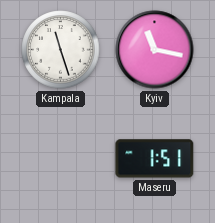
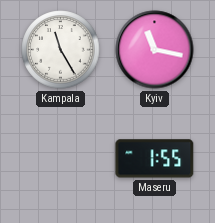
Kampala: 11:27 -> 11:25 (61, 50)
Maseru: 1:51 -> 1:55 (155, 159)
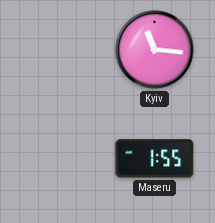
Kampala: 11:25 -> none (61, 50)
Kyiv: 11:17 -> 11:16 (155, 50)
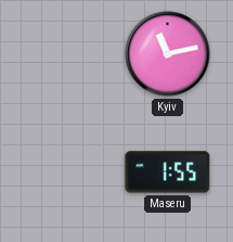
Kyiv: 11:16 -> 11:13 (168, 54)
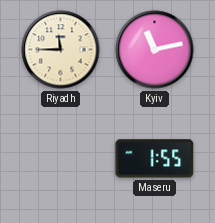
Riyadh: none -> 11:45 (61, 50)
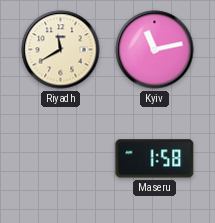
Riyadh: 11:45 -> 11:40 (61, 50)
Maseru: 1:55 -> 1:58 (155, 159)
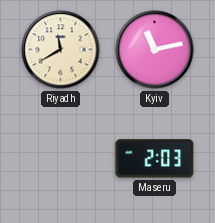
Maseru: 1:58 -> 2:03 (155, 159)
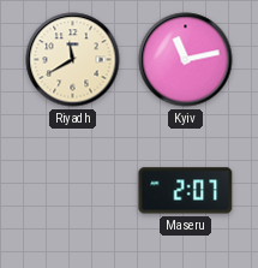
Maseru: 2:03 -> 2:07 (186, 191)
